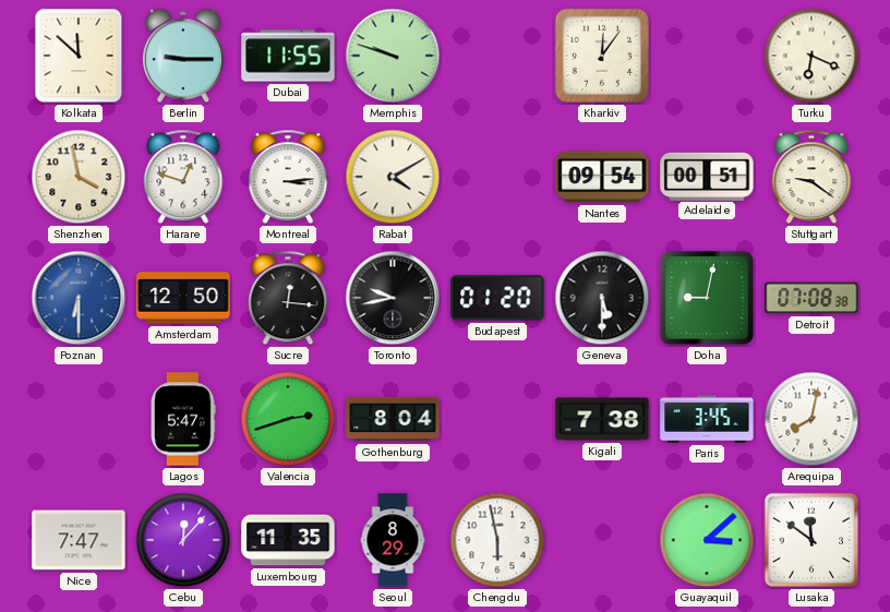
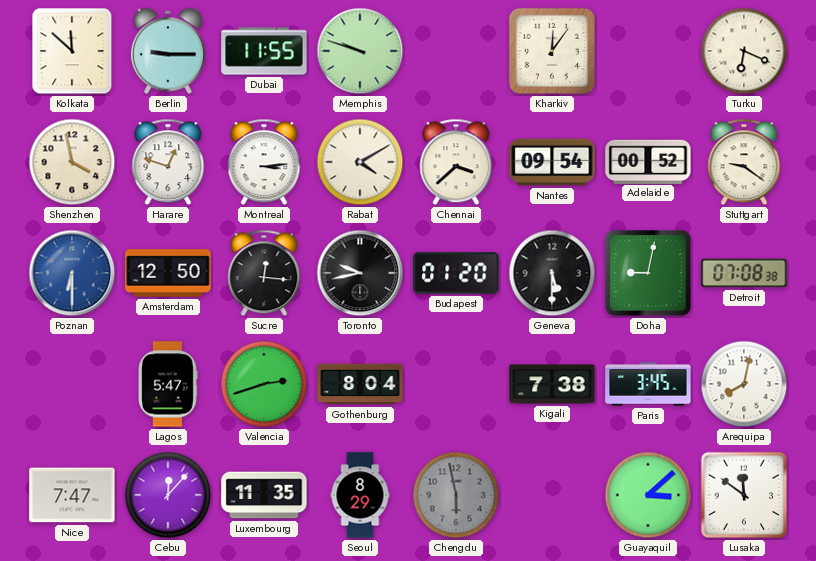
Chennai: none -> 3:38 (456, 162)
Adelaide: 00:51 -> 00:52 (648, 161)
Chengdu dial: white -> grey (456, 495)
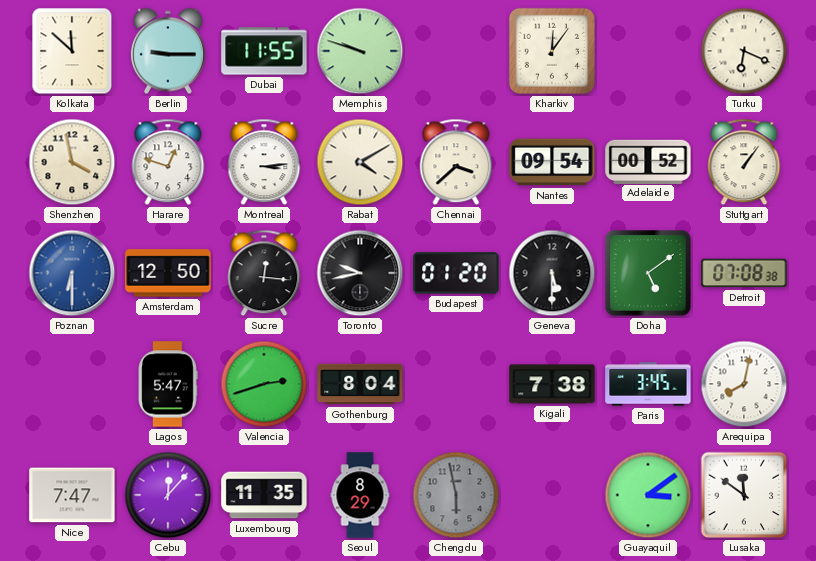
Stuttgart: 9:21 -> 1:06 (744, 162)
Doha: 9:02 -> 5:09 (649, 274)
Guayaquil: 3:08 -> 3:09 (648, 495)
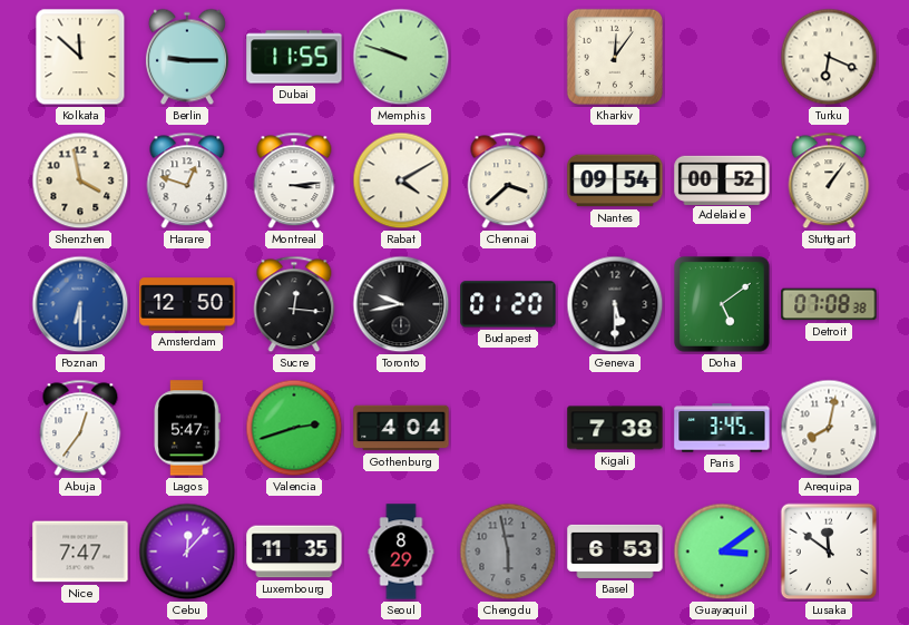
Abuja: none -> 12:36 (80, 428)
Gothenburg: 8:04 -> 4:04 (401, 428)
Basel: none -> 6:53 (615, 551)
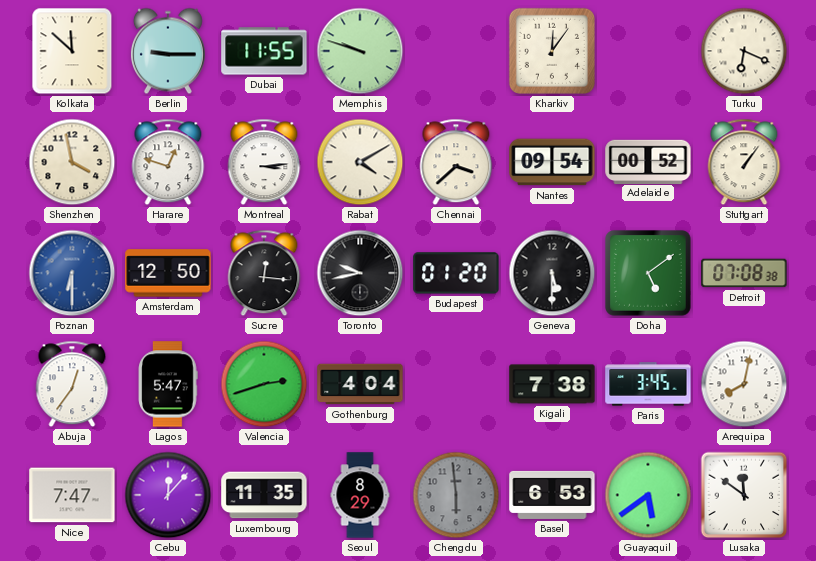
Chengdu: 5:58 -> 5:59 (456, 495)
Guayaquil: 3:09 -> 5:39 (648, 495)
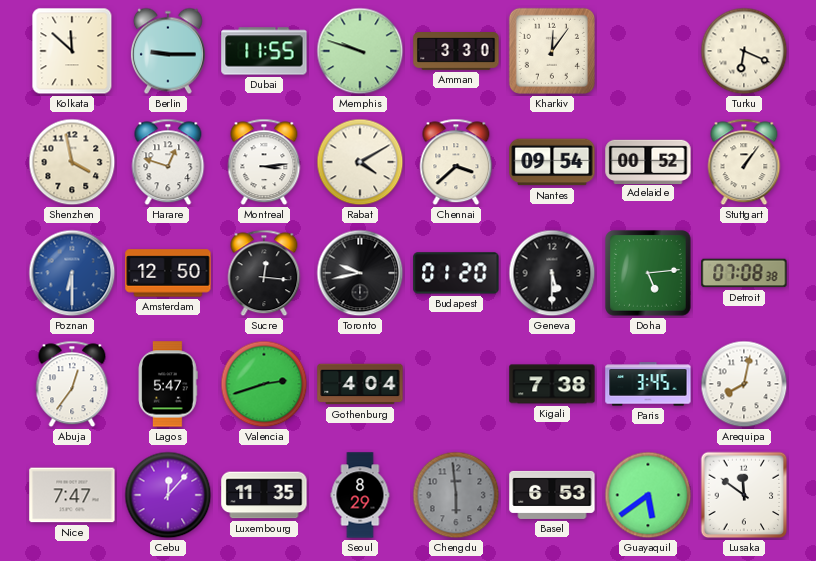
Amman: none -> 3:30 (456, 52)
Doha: 5:09 -> 5:14 (649, 274)
